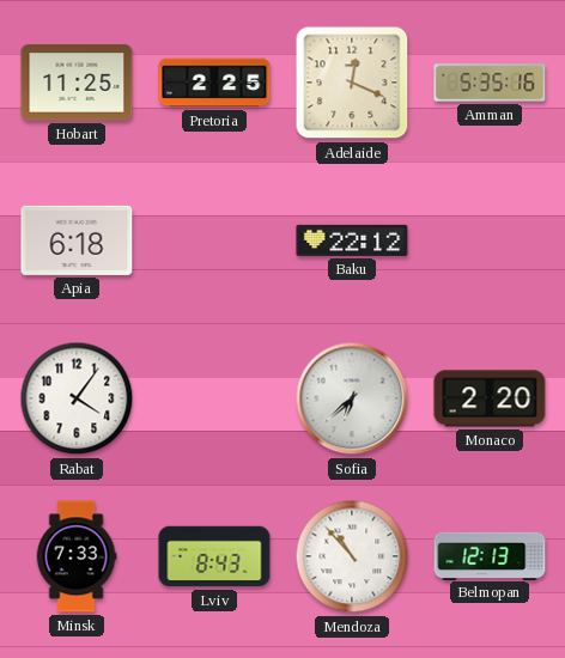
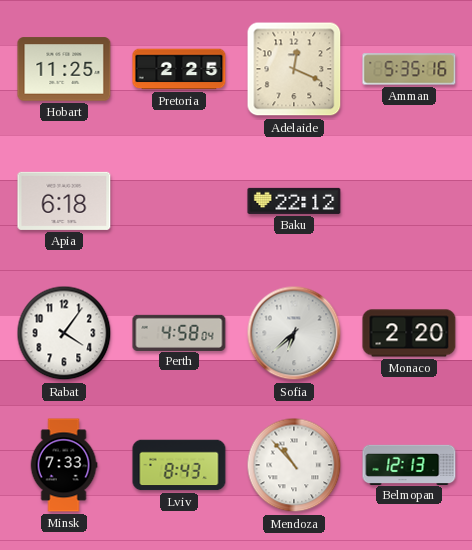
Perth: none -> 4:58 (179, 332)
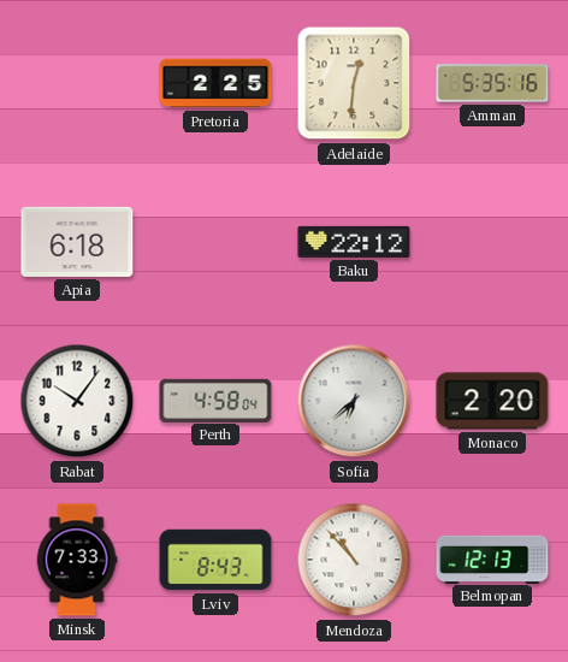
Hobart: 11:25 -> none (64, 69)
Adelaide: 12:19 -> 12:31 (354, 83)
Rabat: 4:06 -> 10:06 (77, 401)
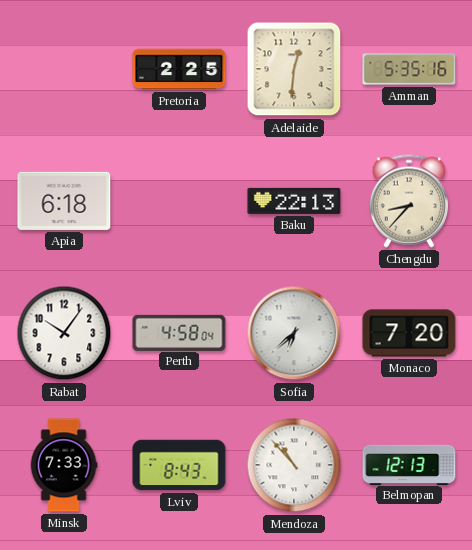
Baku: 22:12 -> 22:13 (294, 201)
Chengdu: none -> 8:37 (409, 201)
Monaco: 2:20 -> 7:20 (409, 333)
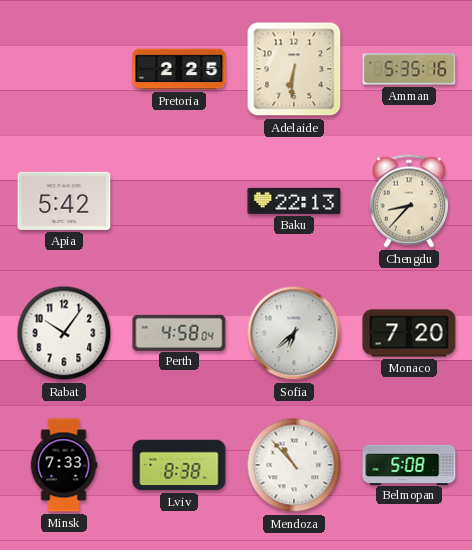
Adelaide: 12:31 -> 6:31 (294, 69)
Apia: 6:18 -> 5:42 (64, 201)
Lviv: 8:43 -> 8:38 (179, 465)
Belmopan: 12:13 -> 5:08 (409, 464)
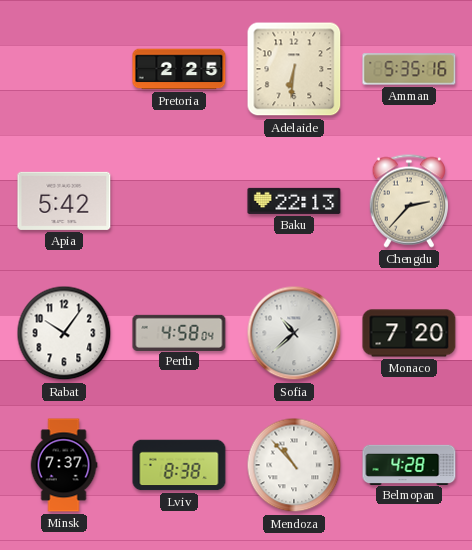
Chengdu: 8:37 -> 2:37 (409, 201)
Sofia: 6:38 -> 10:38 (294, 333)
Minsk: 7:33 -> 7:37 (64, 465)
Belmopan: 5:08 -> 4:28 (409, 464)
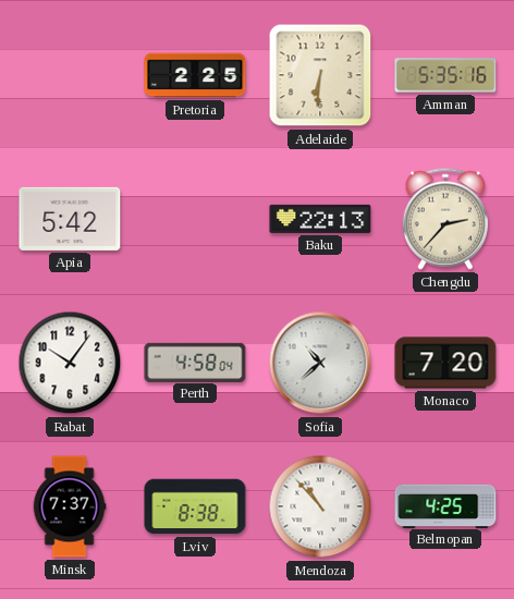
Belmopan: 4:28 -> 4:25 (445, 505)
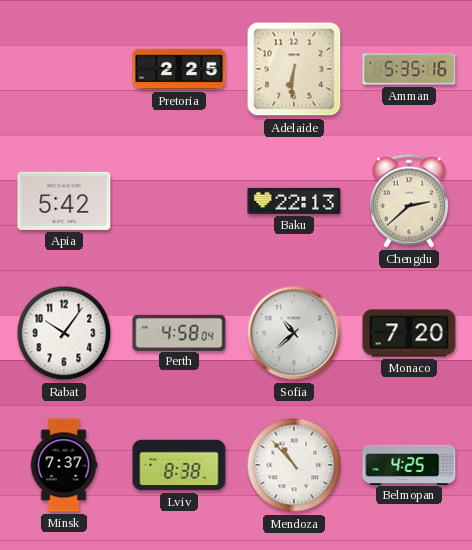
Chengdu: 2:37 -> 2:38 (409, 201)
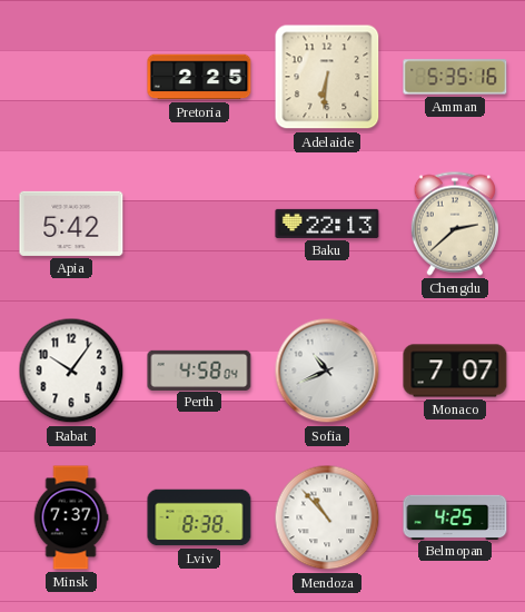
Sofia: 10:38 -> 10:41 (327, 371)
Monaco: 7:20 -> 7:07 (455, 371)
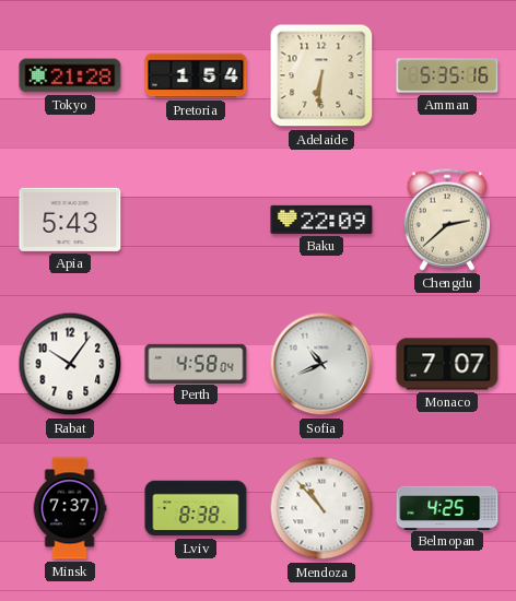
Tokyo: none -> 21:28 (70, 75)
Pretoria: 2:25 -> 1:54 (196, 75)
Apia: 5:42 -> 5:43 (70, 220)
Baku: 22:13 -> 22:09 (321, 220)
